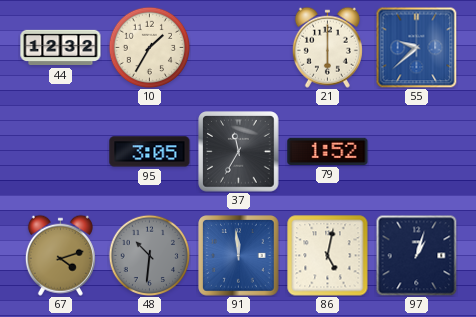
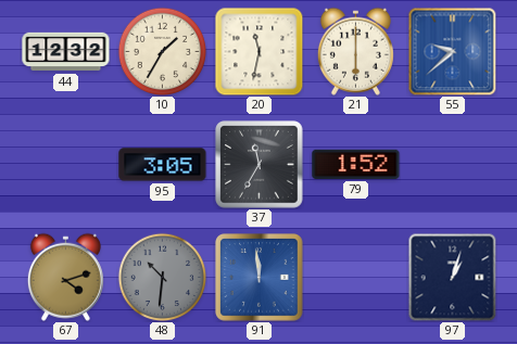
20: none -> 11:32 (258, 51)
86: 5:02 -> none (328, 256)
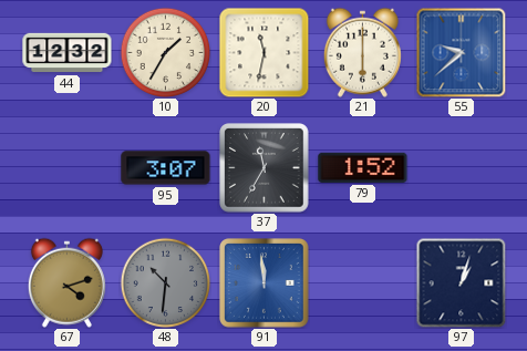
95: 3:05 -> 3:07 (166, 168)
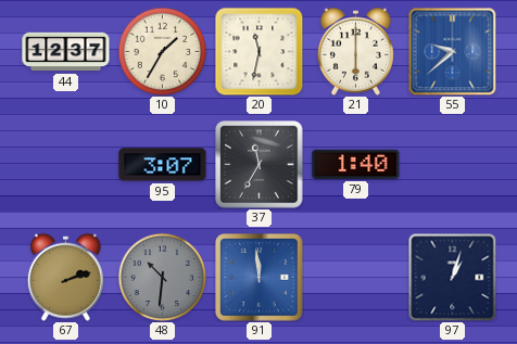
44: 12:32 -> 12:37 (66, 52)
79: 1:52 -> 1:40 (356, 164)
67: 4:12 -> 2:12 (65, 277)
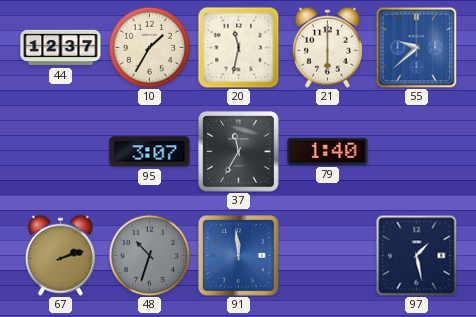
48: 10:31 -> 10:33 (149, 255)
97: 1:03 -> 1:28 (416, 255)
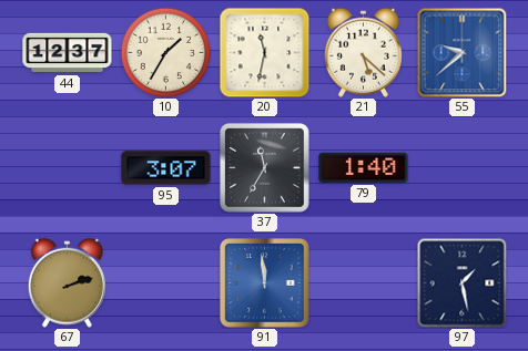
21: 6:00 -> 5:22 (363, 52)
48: 10:33 -> none (149, 255)
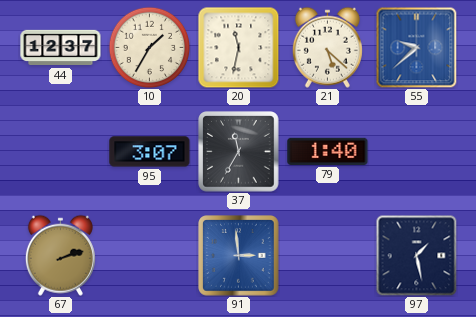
91: 11:59 -> 2:59 (239, 256)
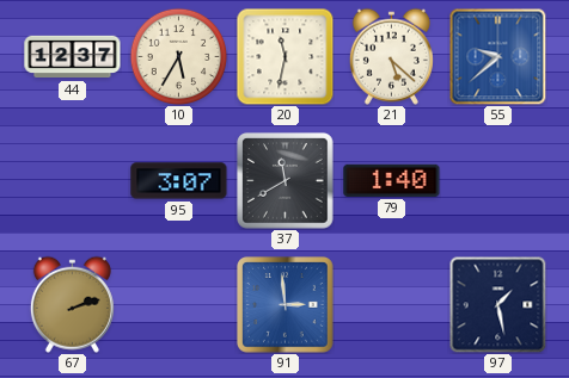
10: 1:35 -> 5:35 (178, 56)
37: 11:35 -> 11:40 (286, 181)
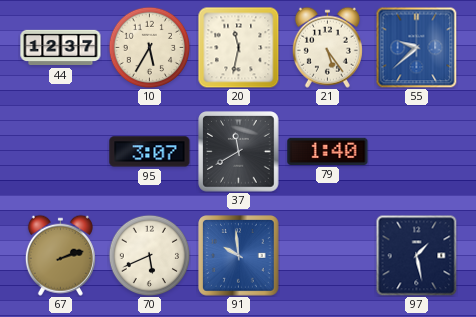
21: 5:22 -> 5:24 (327, 47)
70: none -> 5:41 (149, 255)
91: 2:59 -> 9:59 (239, 256)
